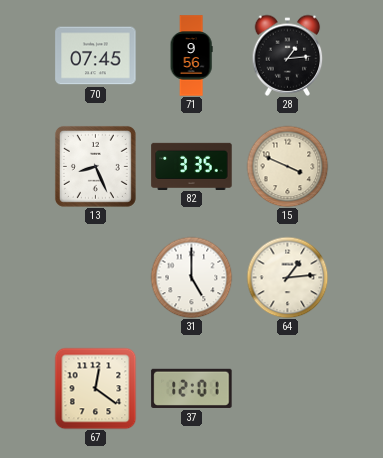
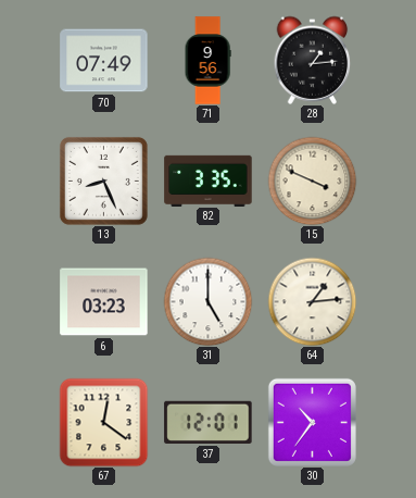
70: 07:45 -> 07:49 (104, 61)
6: none -> 03:23 (104, 302)
30: none -> 10:36 (312, 422)
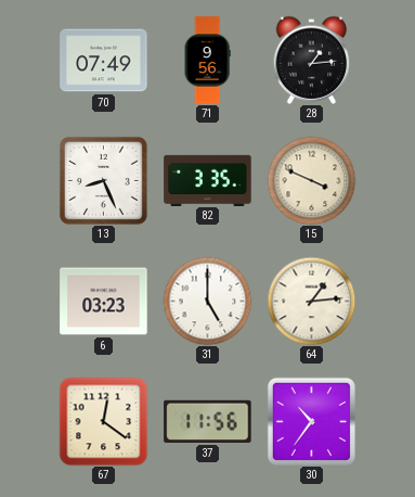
37: 12:01 -> 11:56 (208, 421)
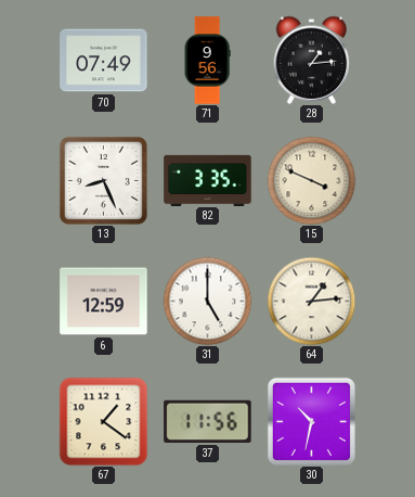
6: 03:23 -> 12:59 (104, 302)
67: 12:21 -> 1:21 (103, 421)
30: 10:36 -> 10:32 (311, 421)
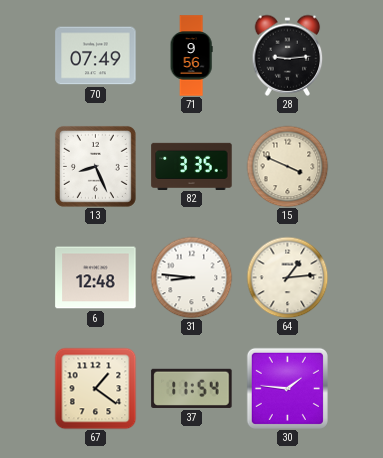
28: 1:14 -> 9:14 (288, 55)
6: 12:59 -> 12:48 (96, 278)
31: 5:00 -> 8:46 (191, 277)
37: 11:56 -> 11:54 (192, 388)
30: 10:32 -> 1:46 (287, 388)
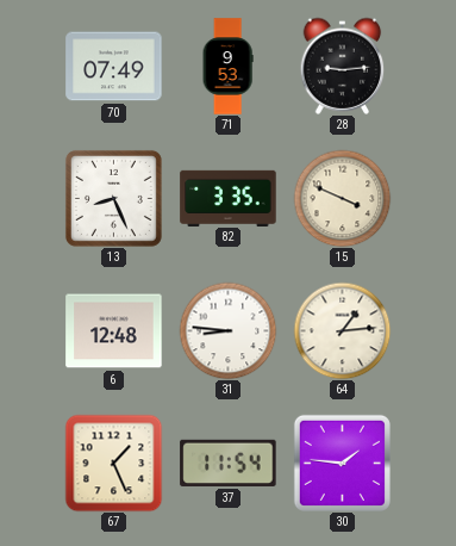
71: 9:56 -> 9:53 (227, 67)
67: 1:21 -> 1:26 (113, 463)
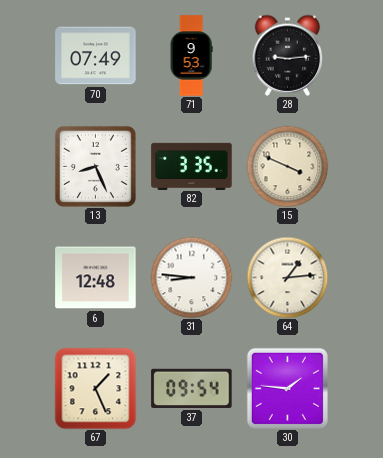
37: 11:54 -> 09:54 (192, 388)
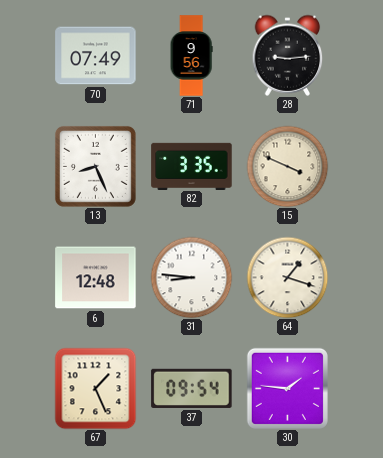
71: 9:53 -> 9:56 (191, 56)
64: 1:14 -> 1:18 (287, 277)
